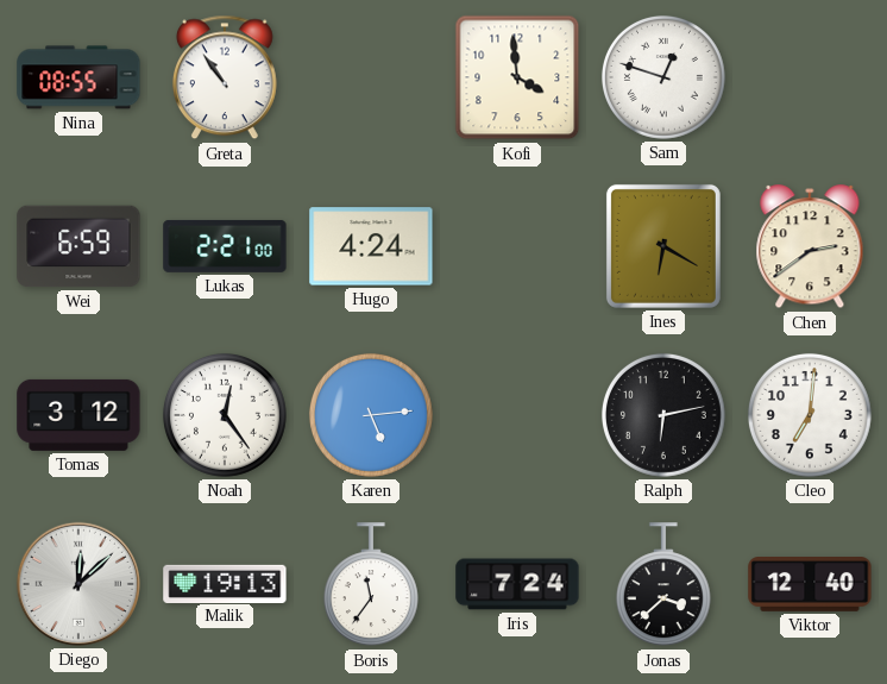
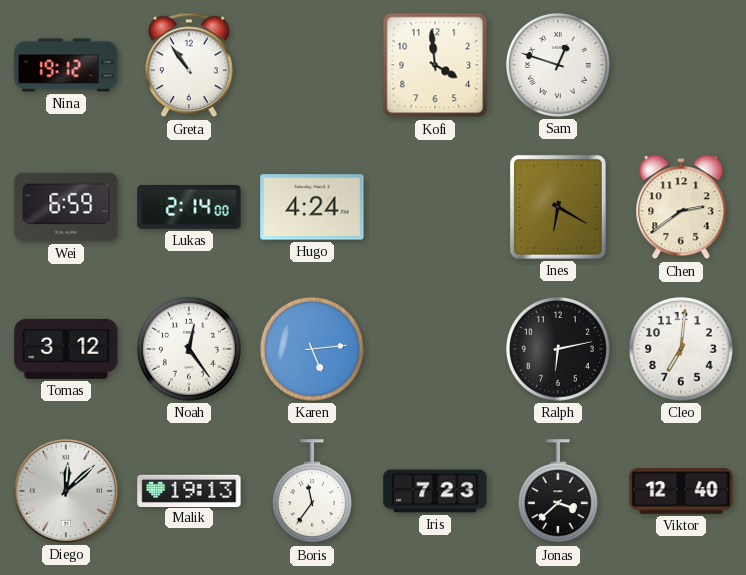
Nina: 08:55 -> 19:12 (66, 65)
Lukas: 2:21 -> 2:14 (189, 207)
Iris: 7:24 -> 7:23 (435, 491)
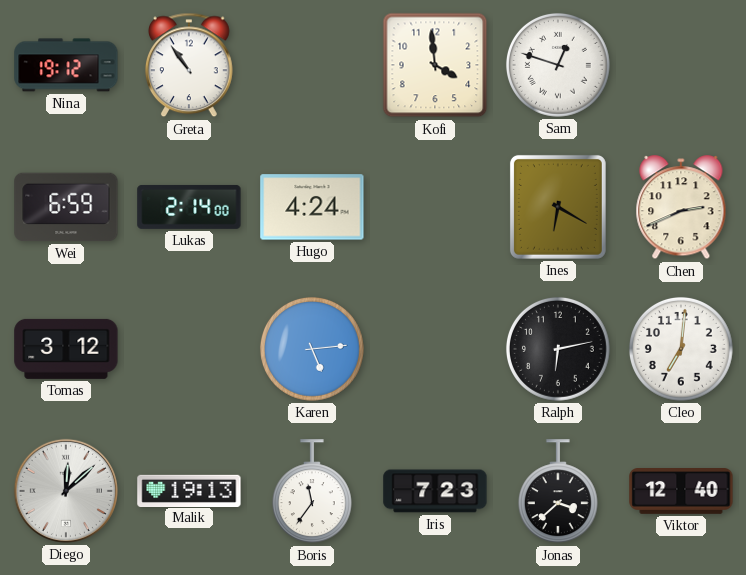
Chen: 2:39 -> 2:41 (681, 208)
Noah: 12:24 -> none (189, 349)
